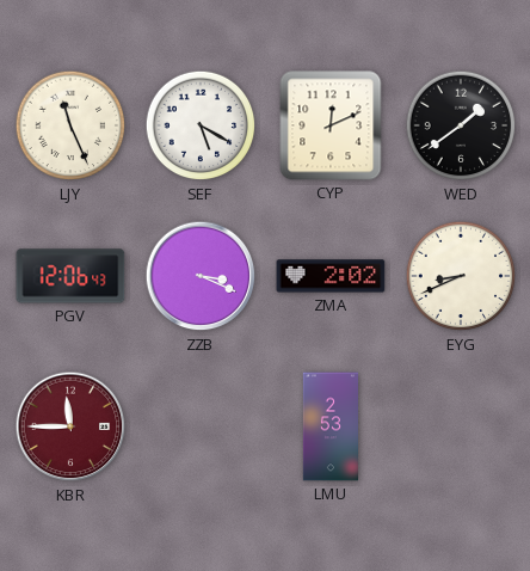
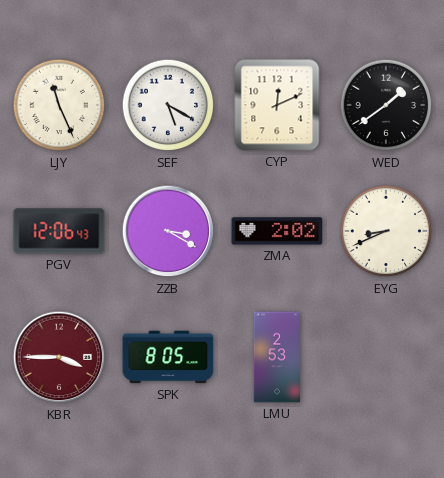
ZZB: 3:19 -> 3:20 (168, 231)
KBR: 11:45 -> 3:45 (59, 357)
SPK: none -> 8:05 (168, 357)
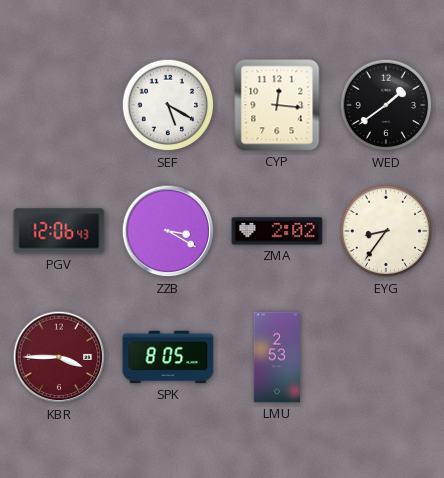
LJY: 11:26 -> none (59, 105)
CYP: 12:11 -> 12:16 (277, 105)
EYG: 8:41 -> 8:36 (386, 231)
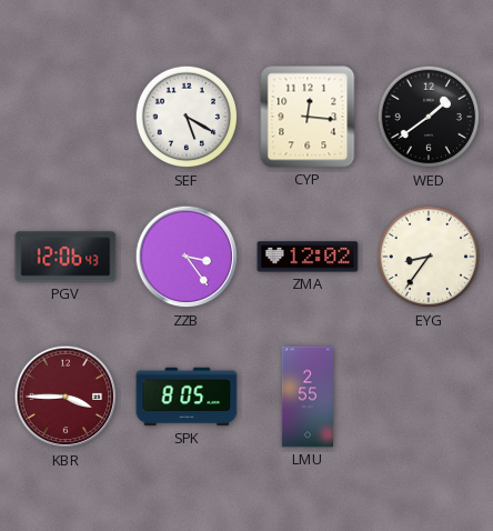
ZZB: 3:20 -> 3:24 (187, 257)
ZMA: 2:02 -> 12:02 (308, 257)
LMU: 2:53 -> 2:55 (306, 397)
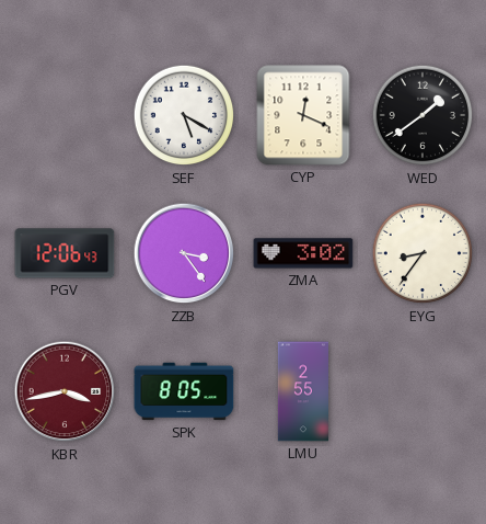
CYP: 12:16 -> 12:19 (303, 115)
ZMA: 12:02 -> 3:02 (303, 253)
KBR: 3:45 -> 3:43 (65, 391)
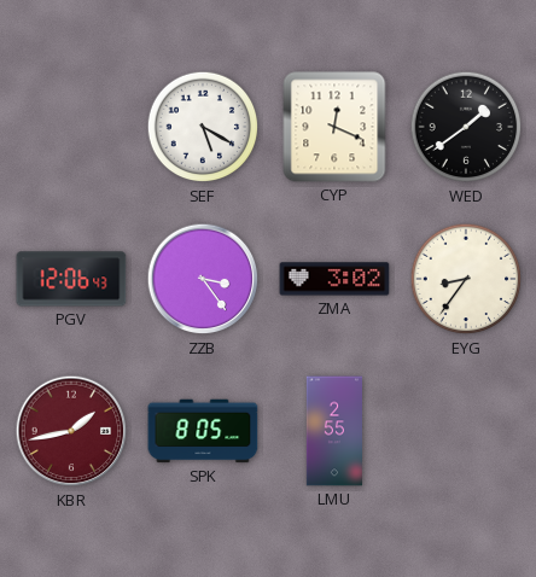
KBR: 3:43 -> 1:43 (71, 431)
